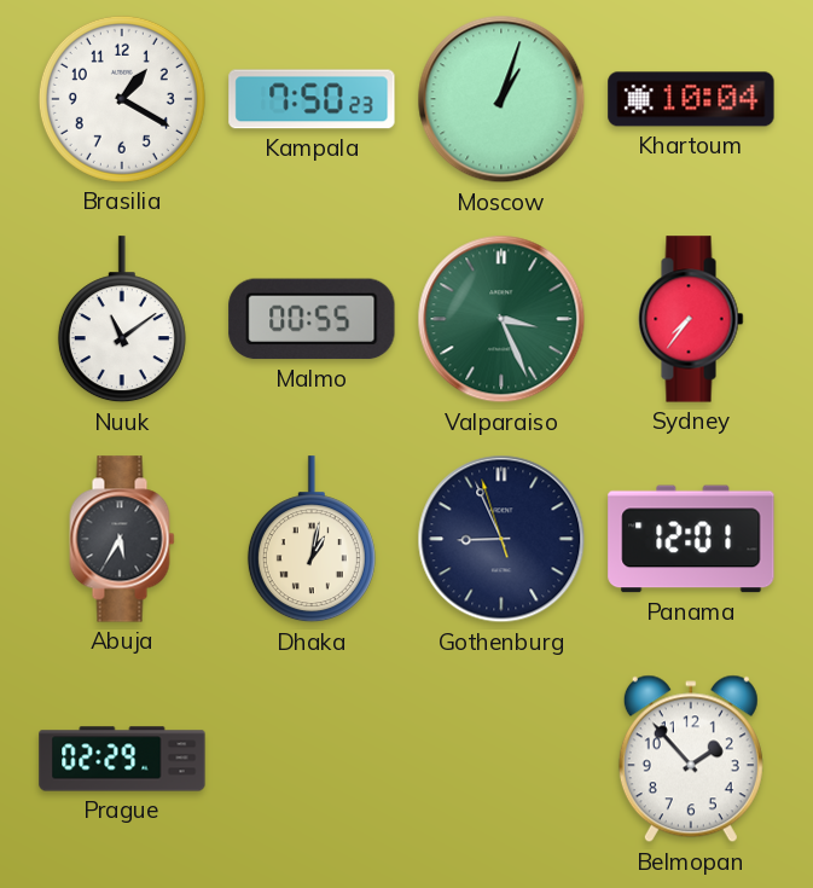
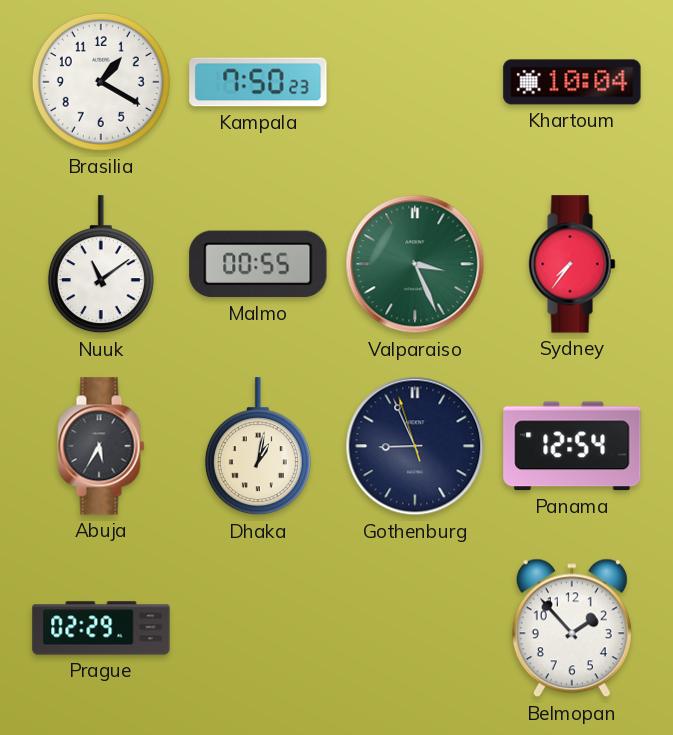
Moscow: 1:03 -> none (501, 99)
Panama: 12:01 -> 12:54 (572, 446)
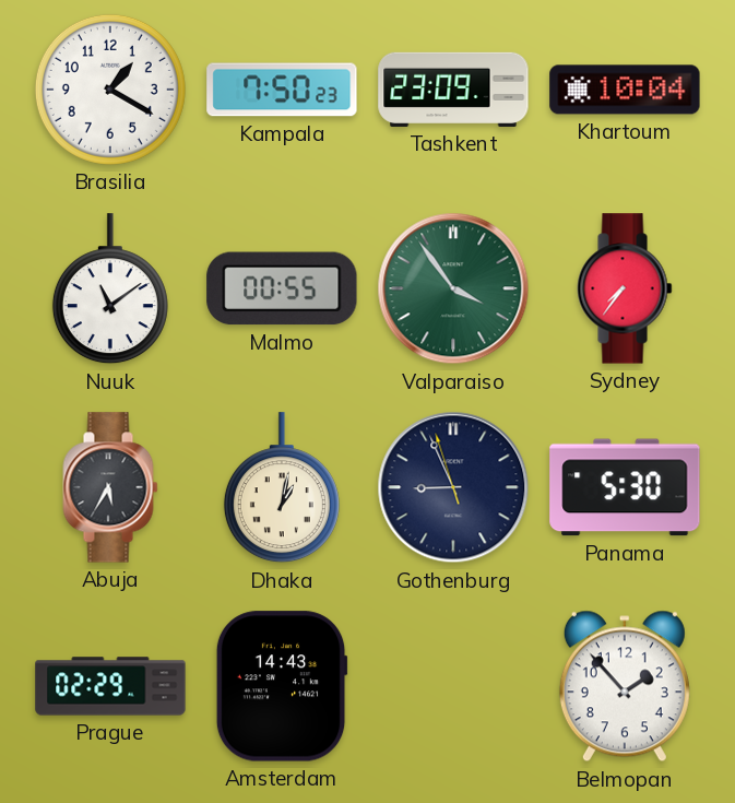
Tashkent: none -> 23:09 (453, 90)
Valparaiso: 3:26 -> 3:54 (453, 288)
Panama: 12:54 -> 5:30 (625, 487)
Amsterdam: none -> 14:43 (282, 686)
